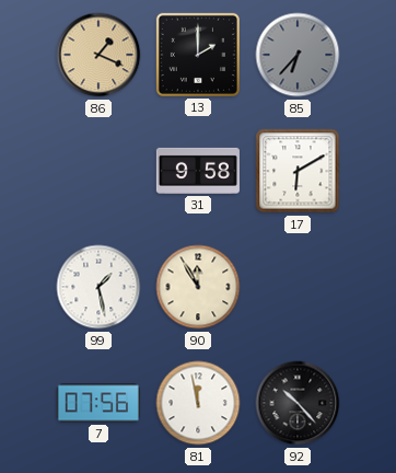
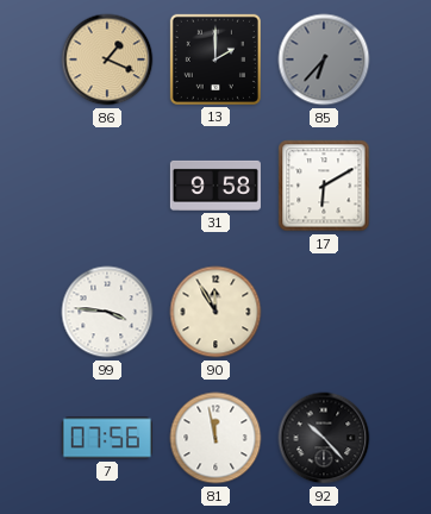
99: 1:28 -> 3:46 (107, 312)
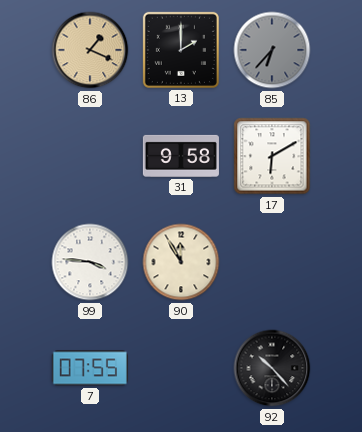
7: 07:56 -> 07:55 (90, 368)
81: 11:58 -> none (215, 438)
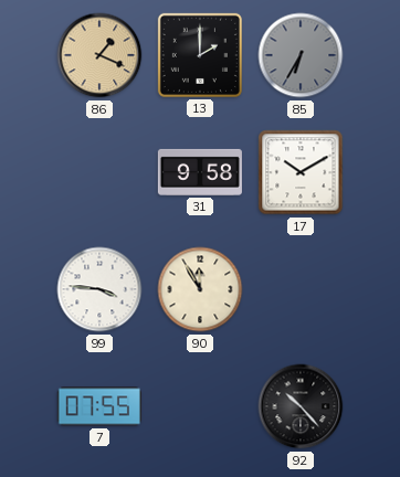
85: 6:37 -> 6:35 (301, 55)
17: 6:10 -> 10:10 (301, 172)
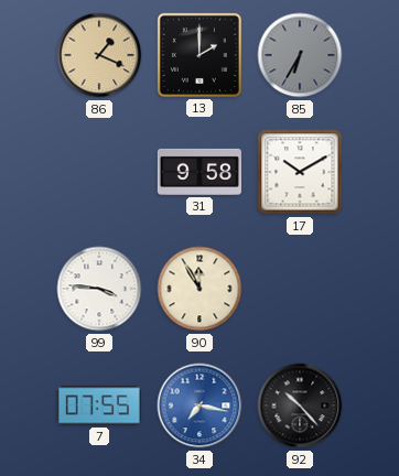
34: none -> 7:17 (199, 405)
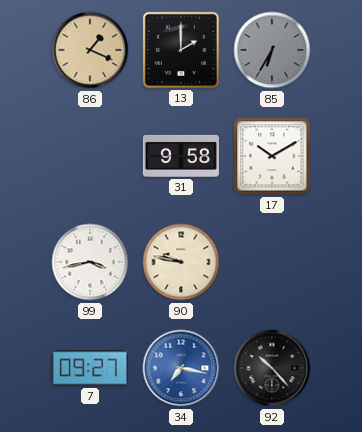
99: 3:46 -> 3:43 (90, 262)
90: 11:55 -> 9:47 (181, 262)
7: 07:55 -> 09:27 (90, 368)
